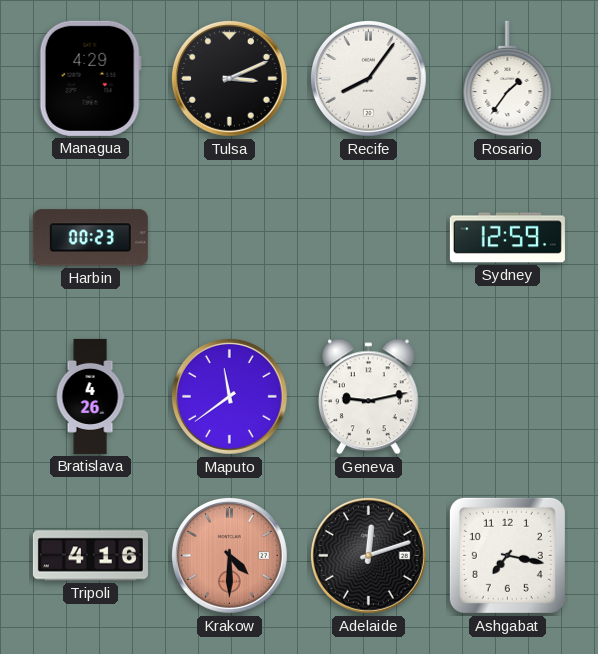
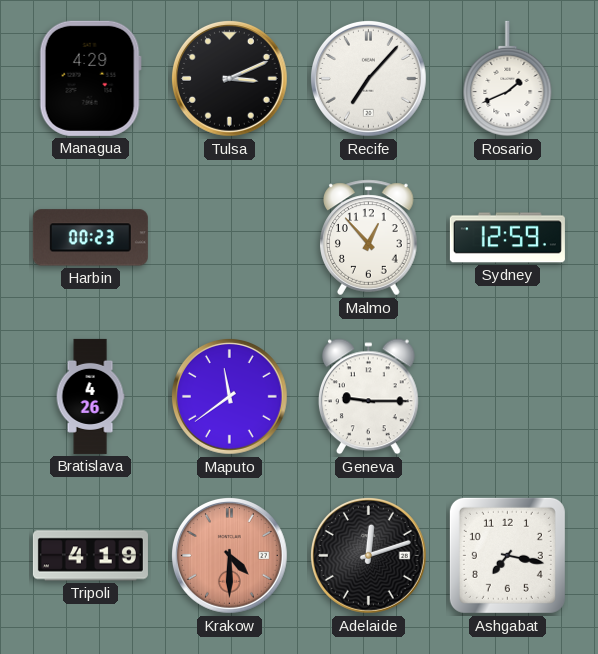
Recife: 8:06 -> 7:07 (369, 79)
Rosario: 1:36 -> 1:41 (508, 79)
Malmo: none -> 12:53 (369, 238)
Geneva: 9:13 -> 9:15 (368, 397)
Tripoli: 4:16 -> 4:19 (90, 556)
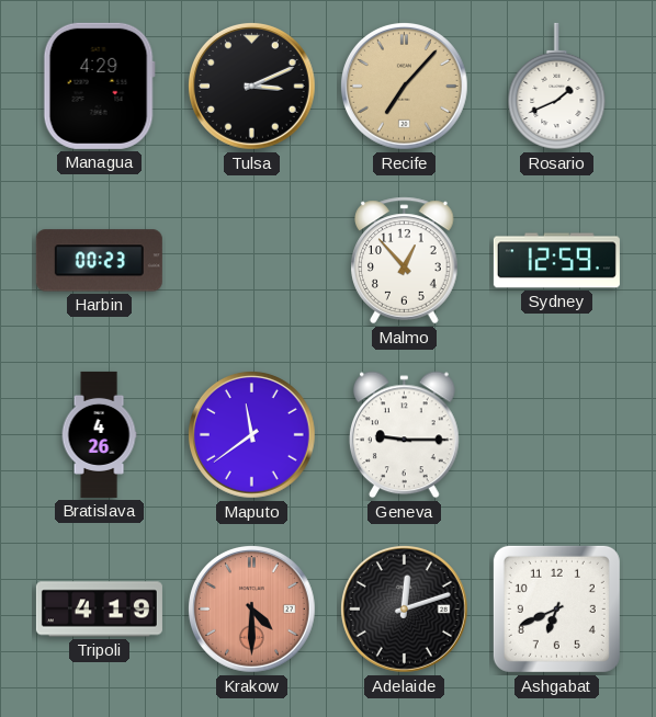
Recife dial: white -> champagne (405, 87)
Ashgabat: 7:17 -> 6:41 (556, 608)
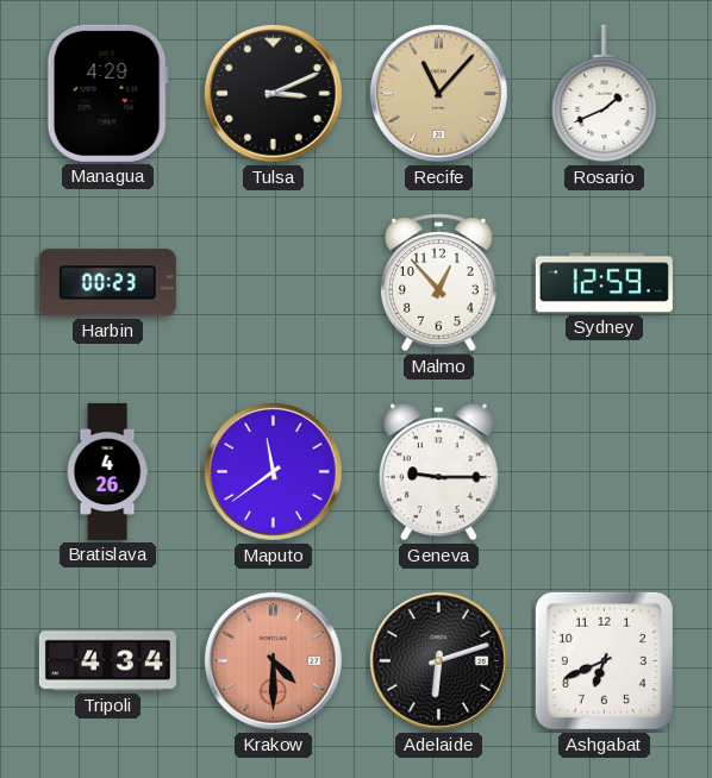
Recife: 7:07 -> 11:07 (439, 94)
Tripoli: 4:19 -> 4:34 (107, 661)
Adelaide: 12:12 -> 6:12 (439, 661)
